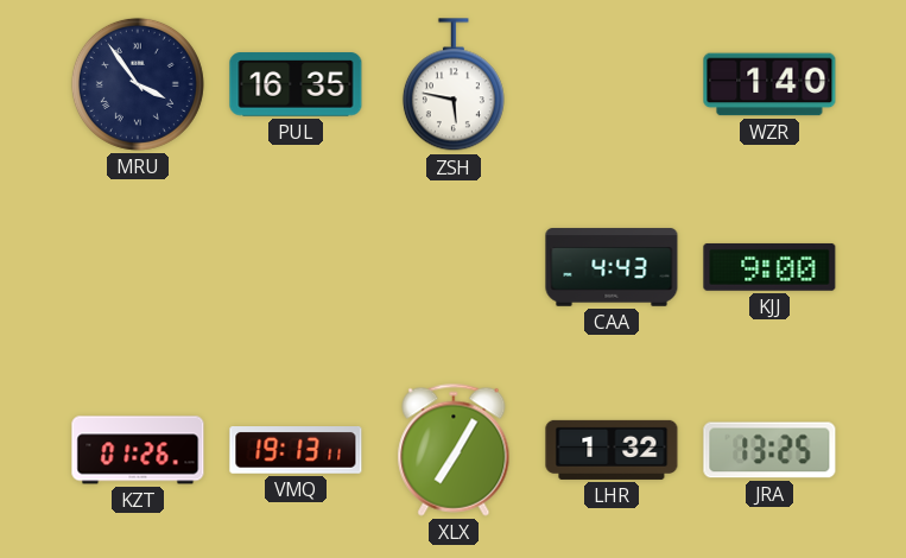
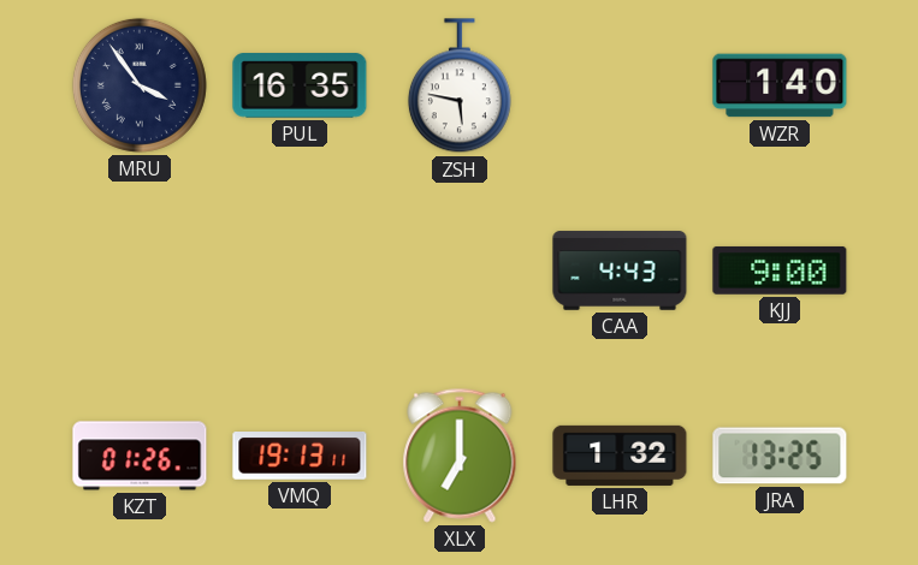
XLX: 7:05 -> 7:00 (460, 456)
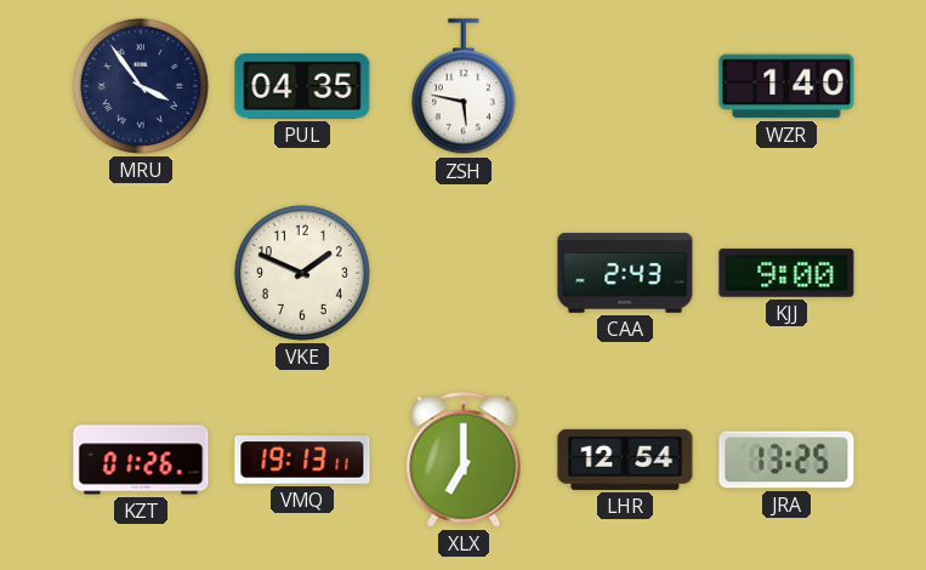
PUL: 16:35 -> 04:35 (302, 86)
VKE: none -> 1:49 (302, 273)
CAA: 4:43 -> 2:43 (625, 273)
LHR: 1:32 -> 12:54 (625, 460)
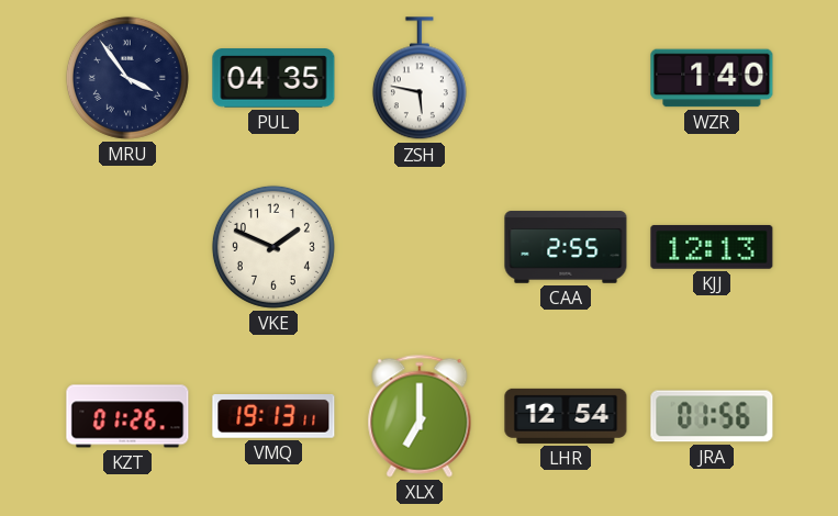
CAA: 2:43 -> 2:55 (566, 247)
KJJ: 9:00 -> 12:13 (712, 247)
JRA: 13:25 -> 01:56 (712, 416)
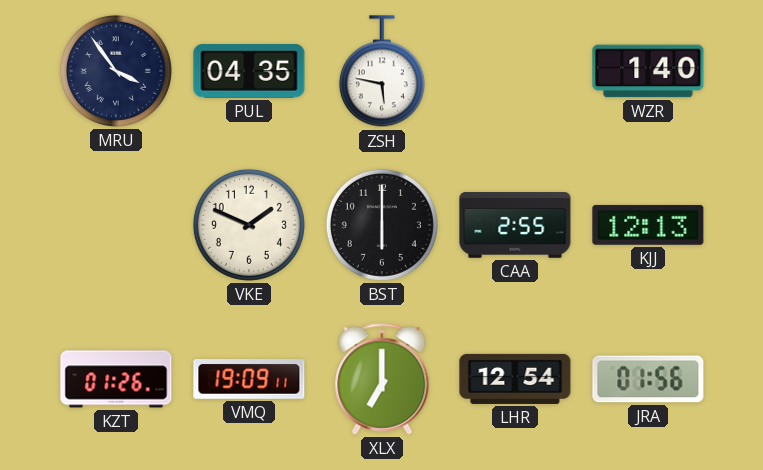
BST: none -> 6:00 (382, 225)
VMQ: 19:13 -> 19:09 (249, 380)
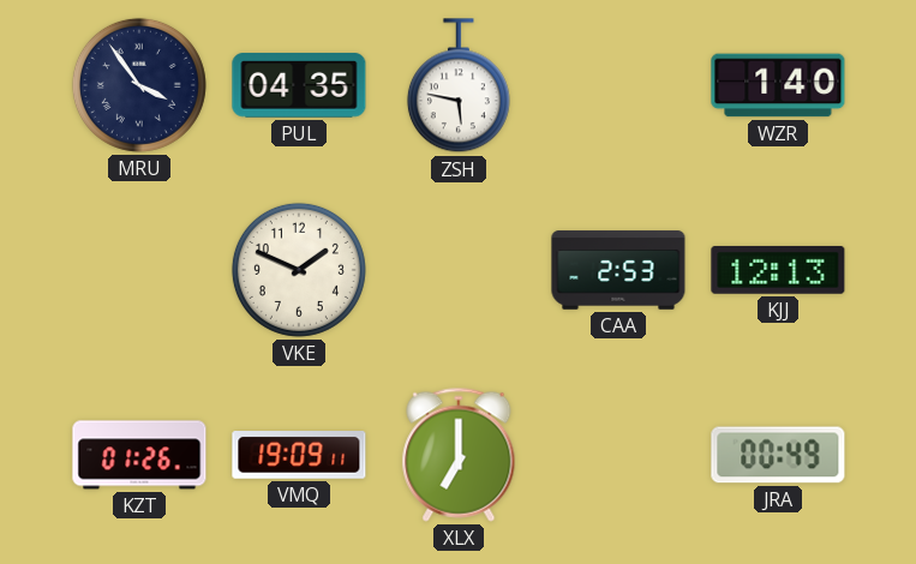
BST: 6:00 -> none (382, 225)
CAA: 2:55 -> 2:53 (618, 270)
LHR: 12:54 -> none (515, 379)
JRA: 01:56 -> 00:49 (778, 455)
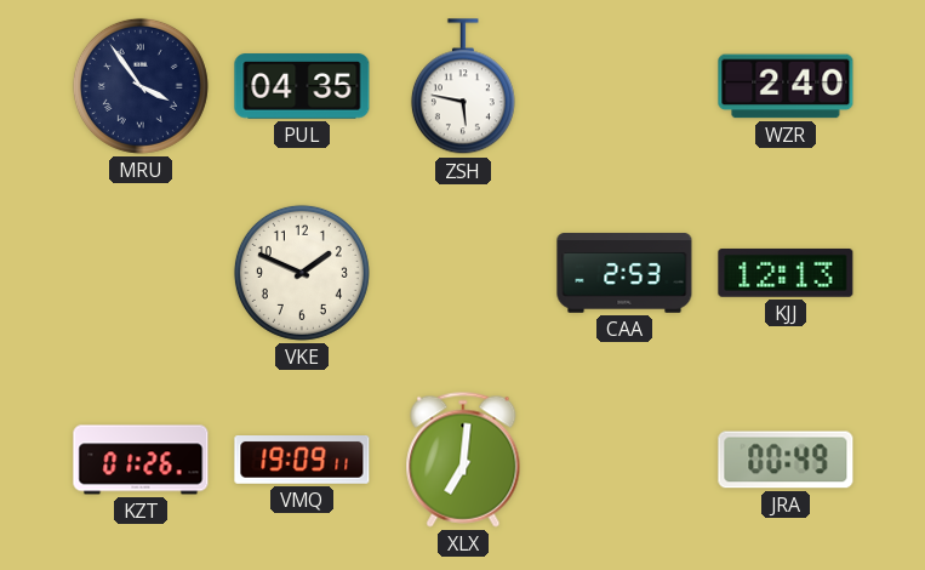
WZR: 1:40 -> 2:40 (786, 86)
XLX: 7:00 -> 7:01 (463, 460)
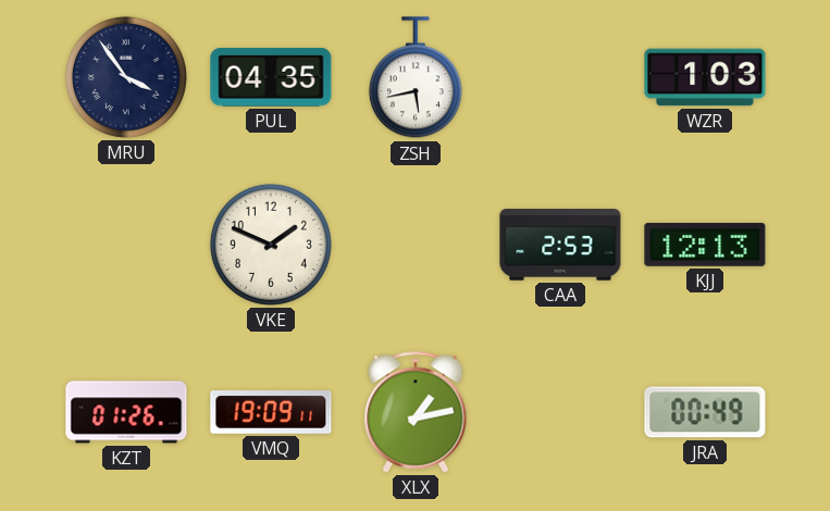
ZSH: 5:47 -> 5:43 (416, 78)
WZR: 2:40 -> 1:03 (705, 77)
XLX: 7:01 -> 1:13 (416, 412)
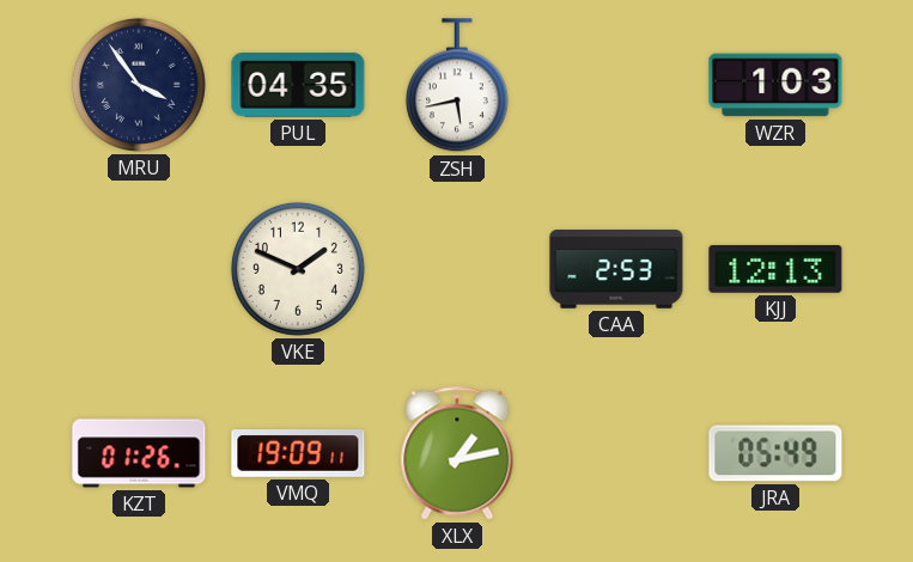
JRA: 00:49 -> 05:49 (775, 453)
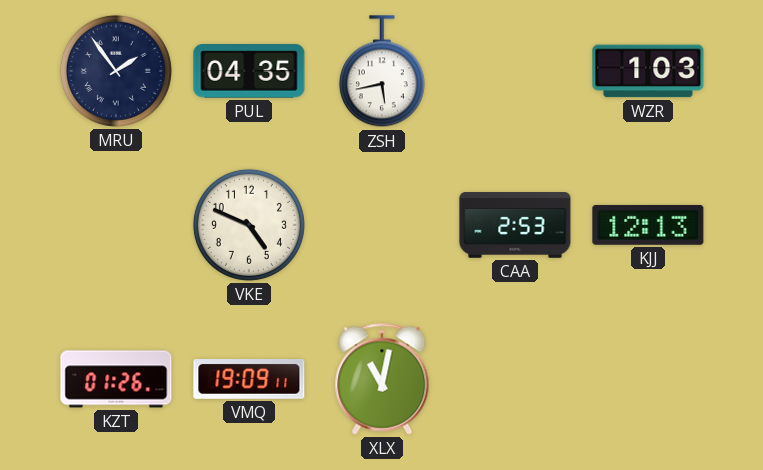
MRU: 3:54 -> 1:54 (116, 71)
VKE: 1:49 -> 4:49 (249, 225)
XLX: 1:13 -> 11:02 (382, 379)
JRA: 05:49 -> none (775, 453)
